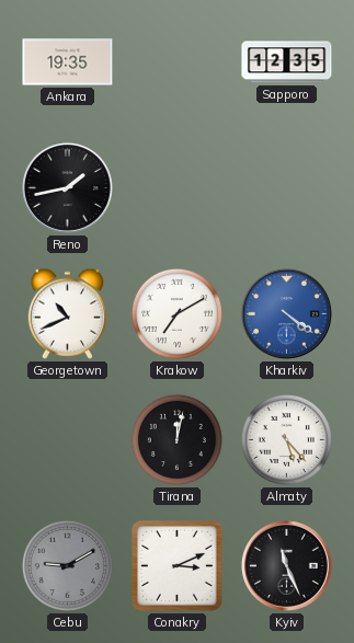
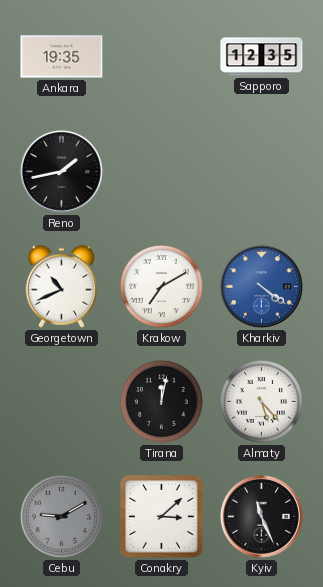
Conakry: 3:11 -> 3:08 (162, 517)
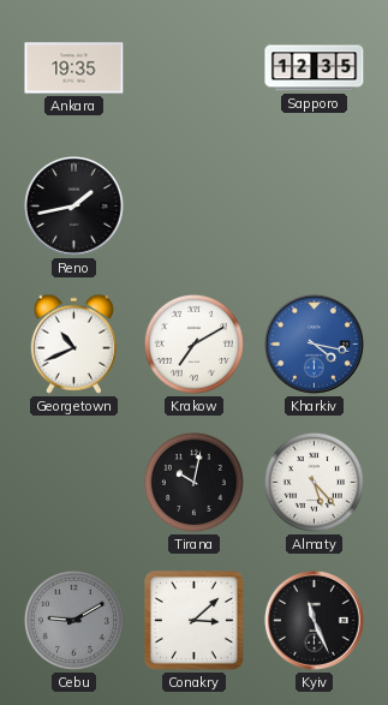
Kharkiv: 4:21 -> 4:17 (314, 343)
Tirana: 12:02 -> 10:02 (193, 482)
